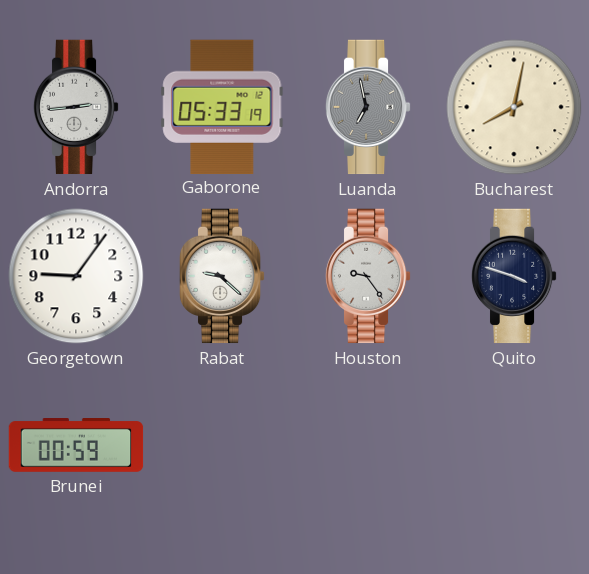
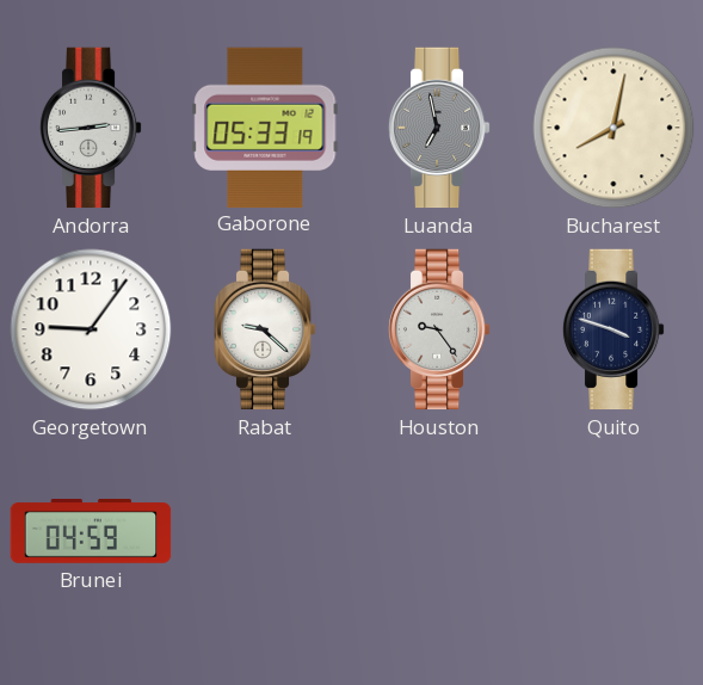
Brunei: 00:59 -> 04:59 (91, 531)
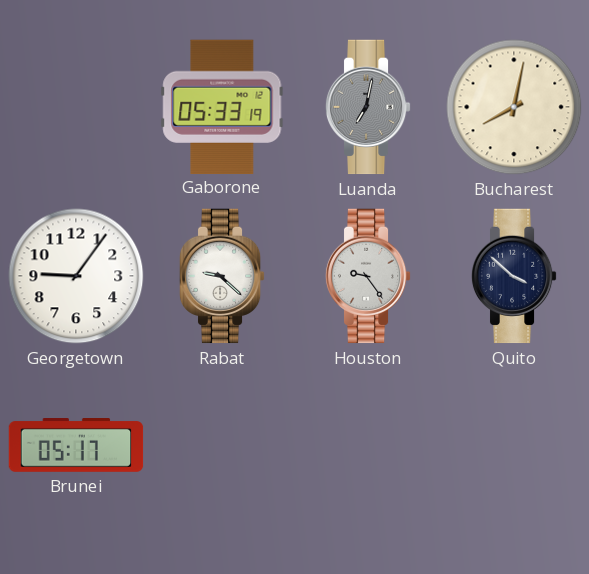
Andorra: 2:44 -> none (91, 128)
Luanda: 6:58 -> 7:02 (368, 107)
Quito: 3:48 -> 3:52 (514, 276)
Brunei: 04:59 -> 05:17 (76, 445)
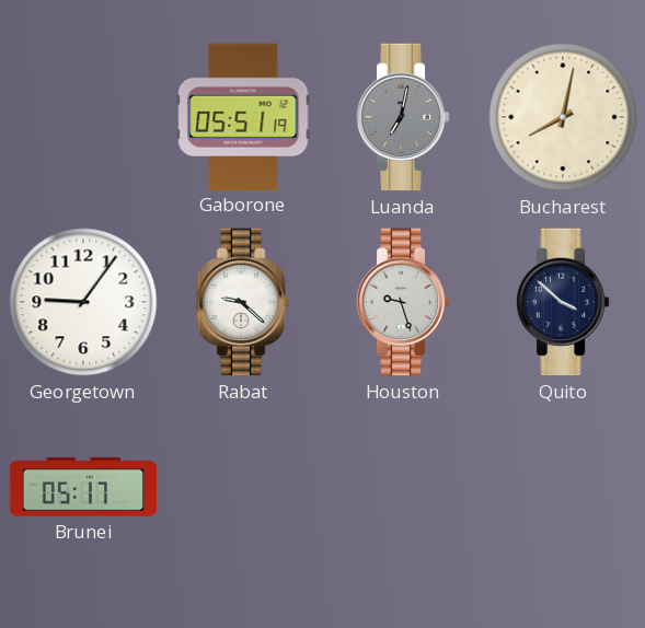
Gaborone: 05:33 -> 05:51 (243, 116)
Houston: 9:24 -> 9:27 (403, 302)
